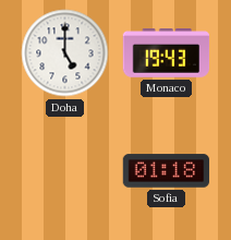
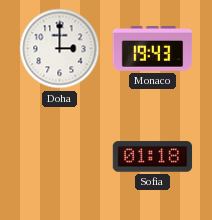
Doha: 5:00 -> 3:00 (60, 49)
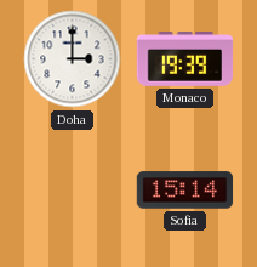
Monaco: 19:43 -> 19:39 (185, 59)
Sofia: 01:18 -> 15:14 (185, 191)
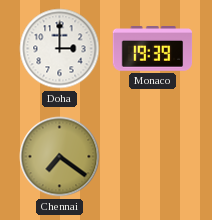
Chennai: none -> 7:21 (60, 157)
Sofia: 15:14 -> none (185, 191)
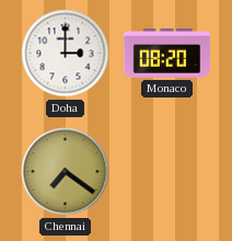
Monaco: 19:39 -> 08:20 (167, 54)
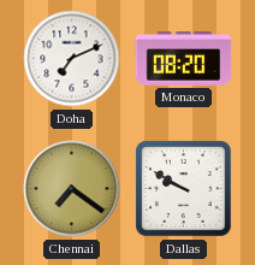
Doha: 3:00 -> 7:11 (72, 59)
Dallas: none -> 9:50 (184, 189)
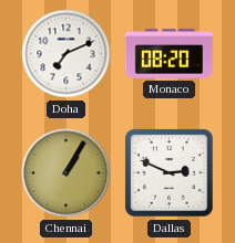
Chennai: 7:21 -> 1:05 (67, 173)
Dallas: 9:50 -> 2:49 (170, 173)
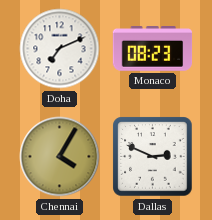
Monaco: 08:20 -> 08:23 (153, 49)
Chennai: 1:05 -> 4:05 (60, 157)
